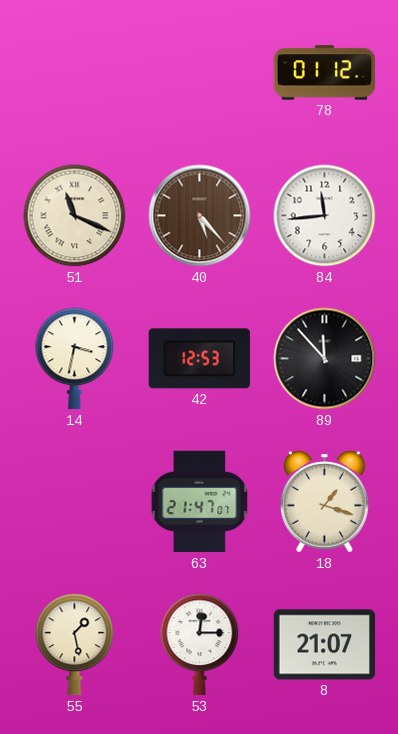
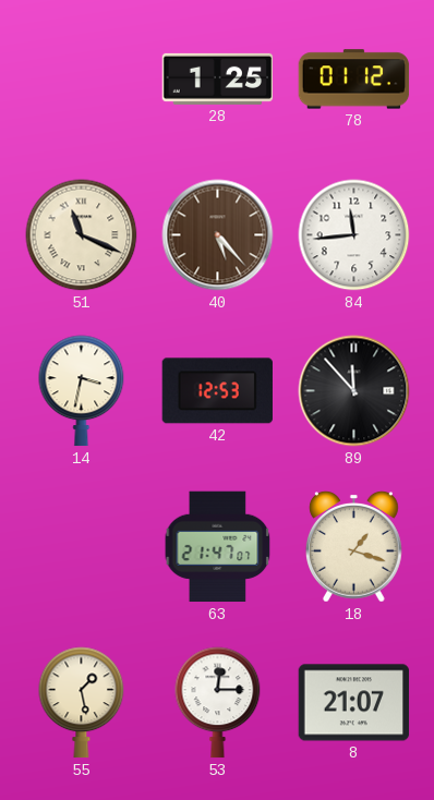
28: none -> 1:25 (218, 78)
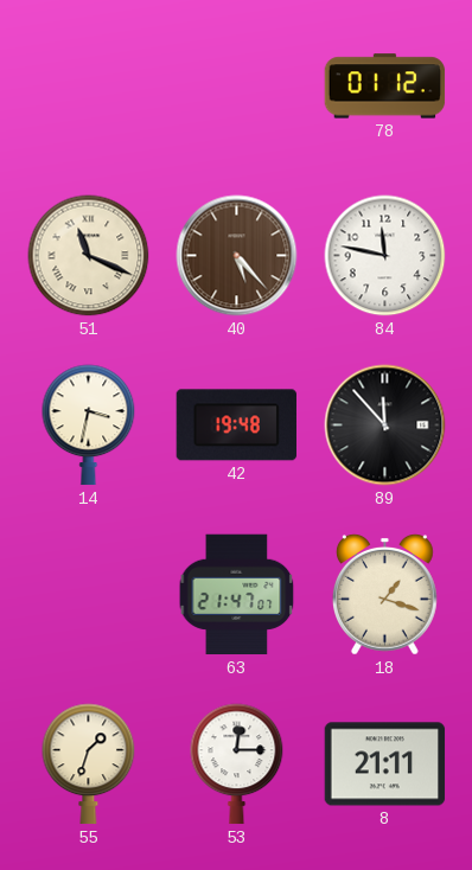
28: 1:25 -> none (218, 78)
84: 11:44 -> 11:47 (385, 256)
42: 12:53 -> 19:48 (236, 426)
55: 1:28 -> 1:33 (89, 765)
8: 21:07 -> 21:11 (385, 765)
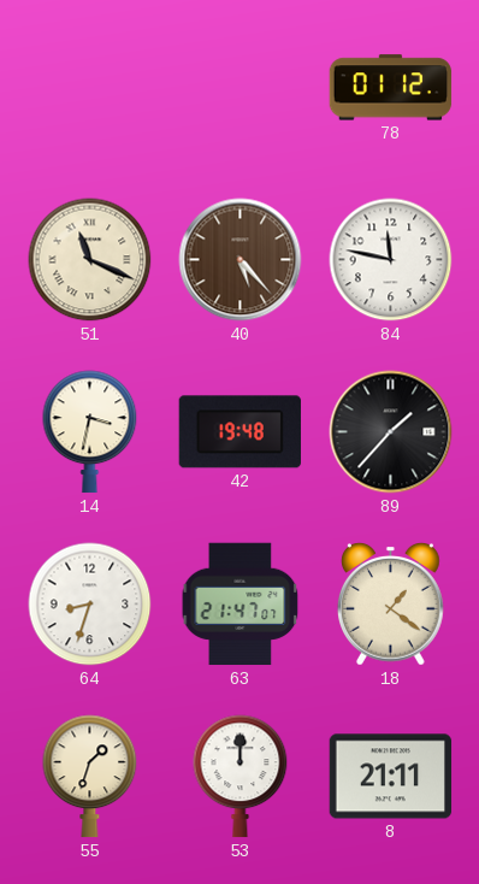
89: 11:53 -> 1:37 (391, 432)
64: none -> 8:33 (90, 605)
18: 1:18 -> 1:21 (391, 605)
53: 12:15 -> 12:00 (241, 777)
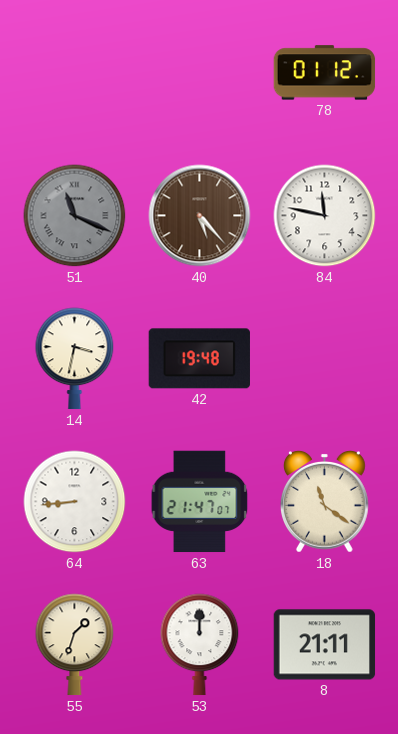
51 dial: cream -> grey (75, 216)
89: 1:37 -> none (391, 432)
64: 8:33 -> 8:44 (75, 502)
18: 1:21 -> 11:21 (325, 502)
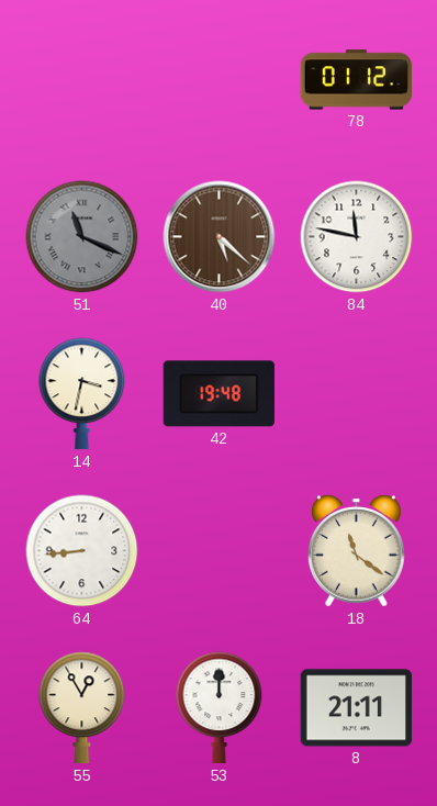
40: 5:23 -> 5:22 (220, 237)
63: 21:47 -> none (200, 502)
55: 1:33 -> 12:55 (82, 708)
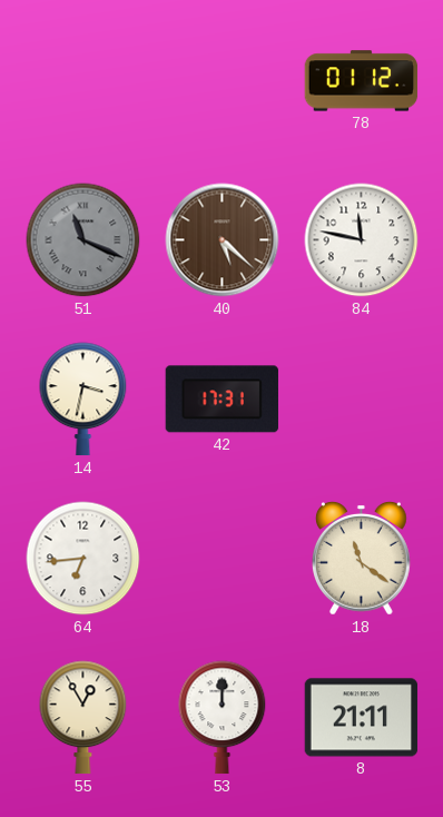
42: 19:48 -> 17:31 (221, 400)
64: 8:44 -> 6:44 (83, 559)
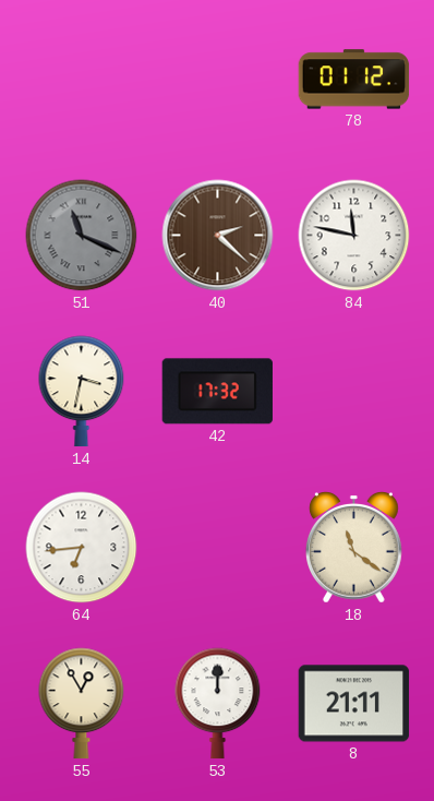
40: 5:22 -> 2:22 (218, 236)
42: 17:31 -> 17:32 (217, 392)
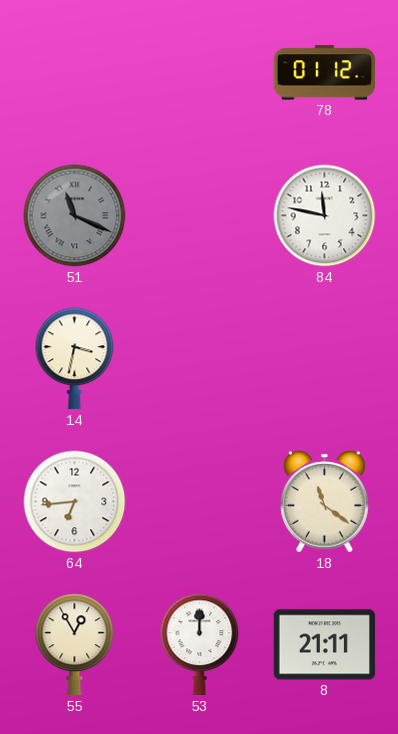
40: 2:22 -> none (218, 236)
42: 17:32 -> none (217, 392)
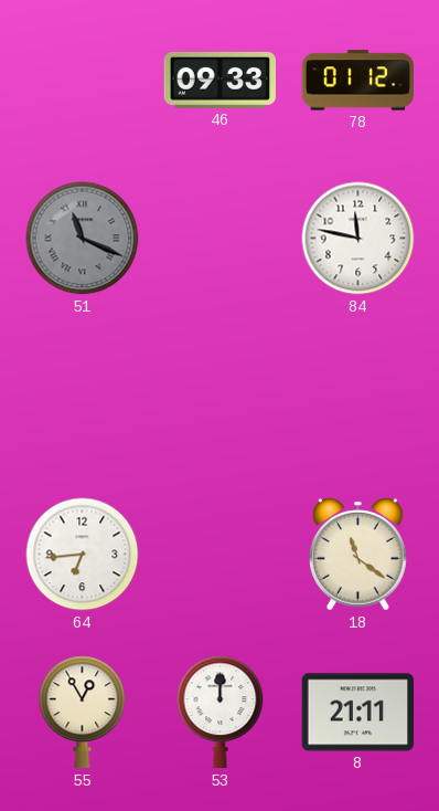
46: none -> 09:33 (219, 80)
14: 3:32 -> none (75, 359)
